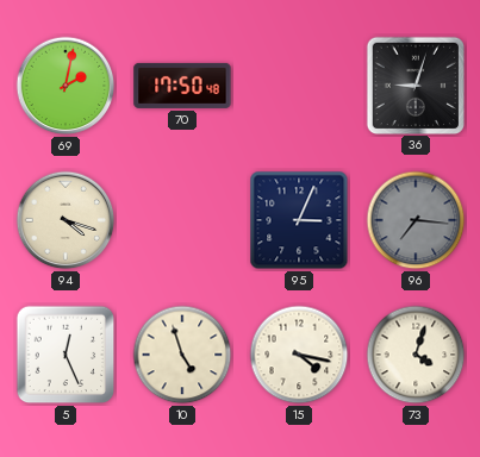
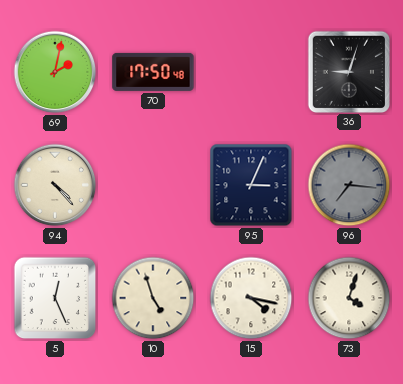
94: 4:18 -> 4:23 (55, 185)
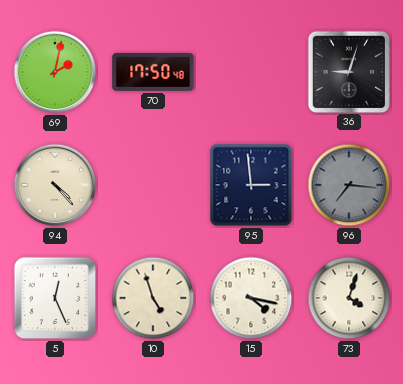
95: 3:04 -> 2:59 (251, 185)
